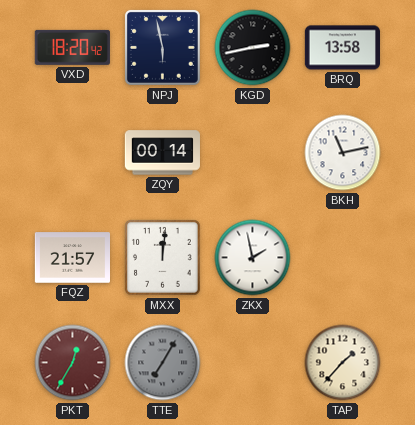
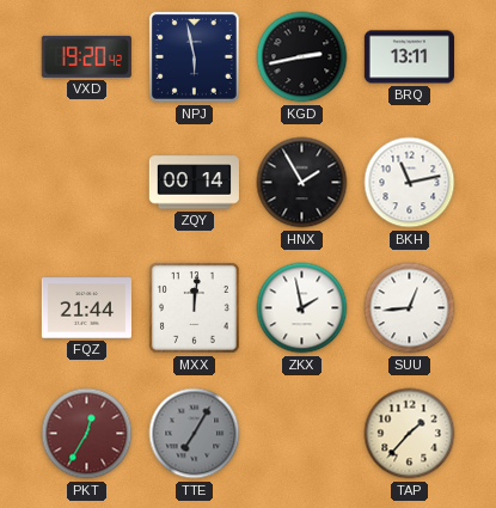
VXD: 18:20 -> 19:20 (86, 56)
BRQ: 13:58 -> 13:11 (409, 57)
HNX: none -> 1:55 (302, 183)
FQZ: 21:57 -> 21:44 (86, 308)
SUU: none -> 12:44 (410, 308)
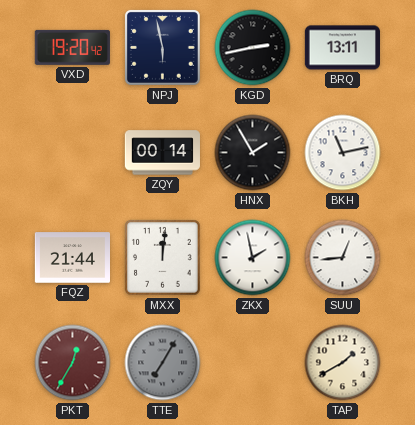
TAP: 1:37 -> 1:40 (343, 363)
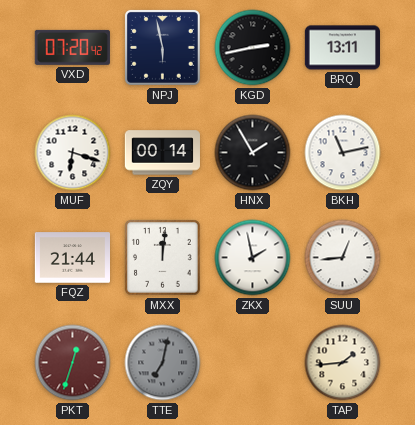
VXD: 19:20 -> 07:20 (72, 47)
MUF: none -> 6:18 (73, 153)
PKT: 12:35 -> 12:33 (73, 363)
TTE: 7:05 -> 7:02 (163, 363)
TAP: 1:40 -> 1:44 (343, 363)
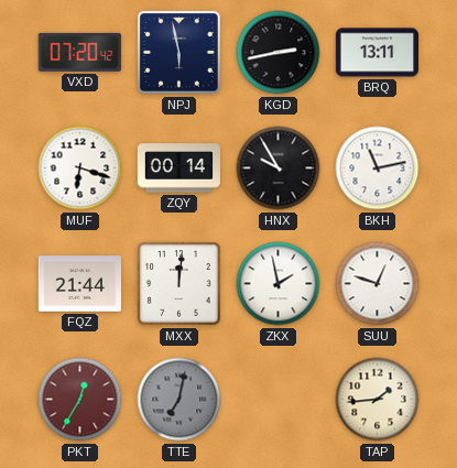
HNX: 1:55 -> 9:55 (279, 168)
SUU: 12:44 -> 12:48 (378, 284)
PKT: 12:33 -> 12:35 (80, 400)
